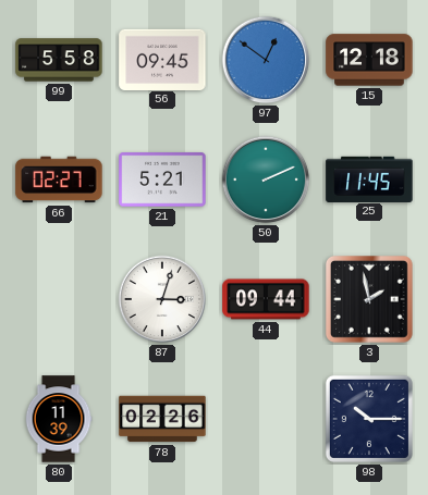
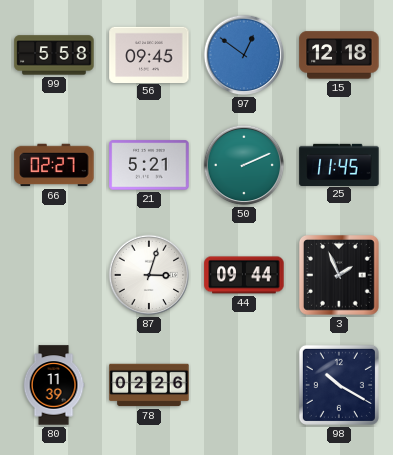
3: 1:58 -> 1:56 (340, 276)
98: 10:15 -> 10:20 (339, 385)
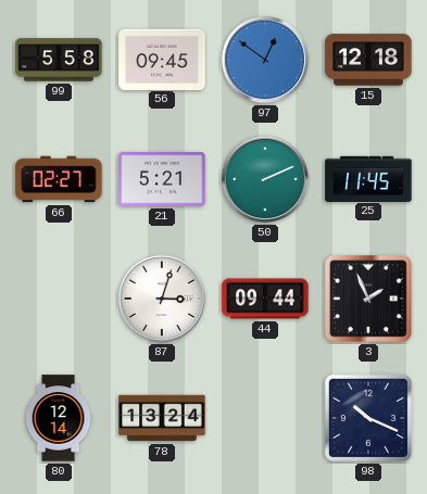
80: 11:39 -> 12:14 (59, 418)
78: 02:26 -> 13:24 (162, 418)
98: 10:20 -> 10:19 (368, 418)
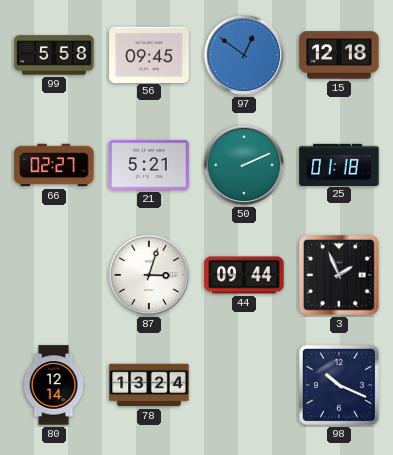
25: 11:45 -> 01:18 (339, 164)
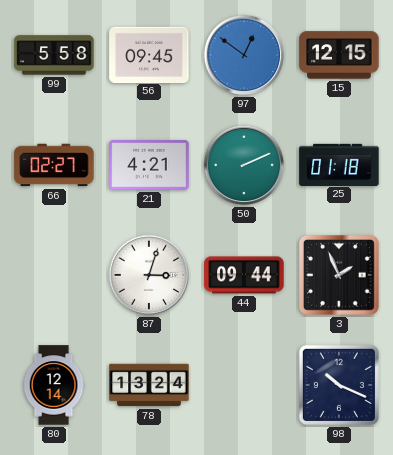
15: 12:18 -> 12:15 (339, 55)
21: 5:21 -> 4:21 (149, 165)
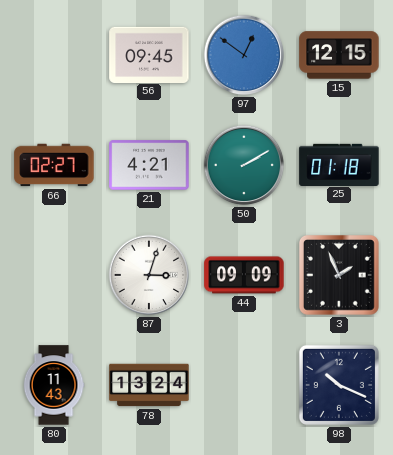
99: 5:58 -> none (54, 55)
50: 2:11 -> 2:10 (244, 165)
44: 09:44 -> 09:09 (244, 275)
80: 12:14 -> 11:43 (54, 385)
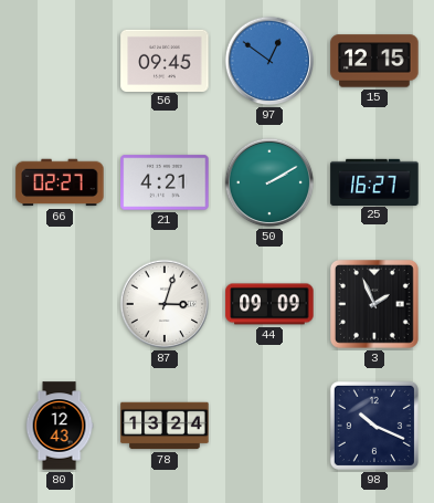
25: 01:18 -> 16:27 (374, 181)
80: 11:43 -> 12:43 (60, 426)
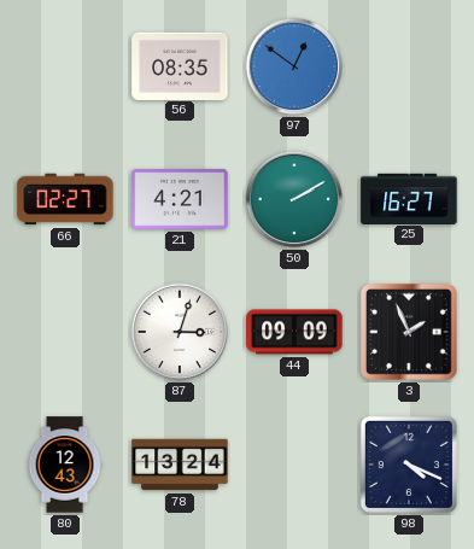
56: 09:45 -> 08:35 (180, 65)
15: 12:15 -> none (374, 61)
98: 10:19 -> 4:19 (409, 465)
